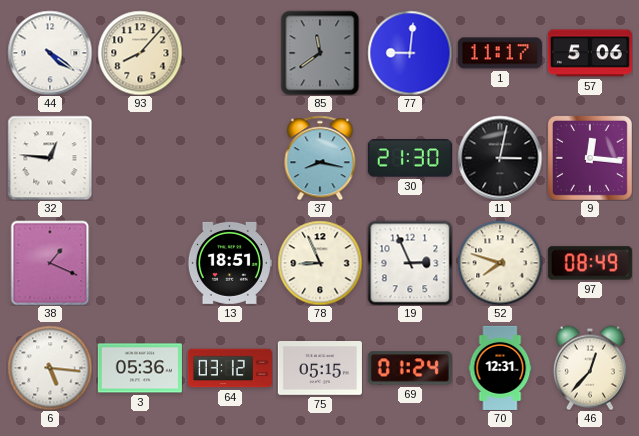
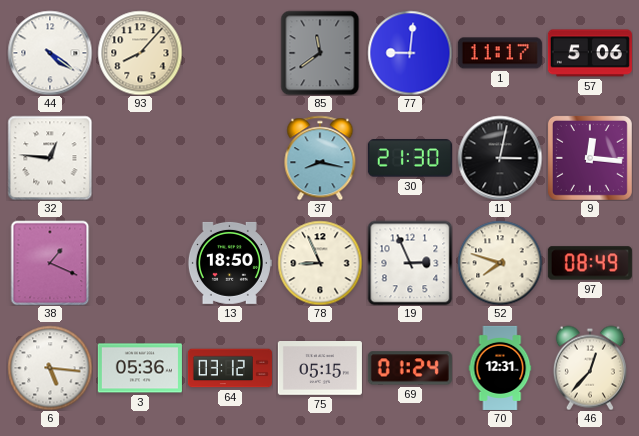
13: 18:51 -> 18:50 (230, 263)
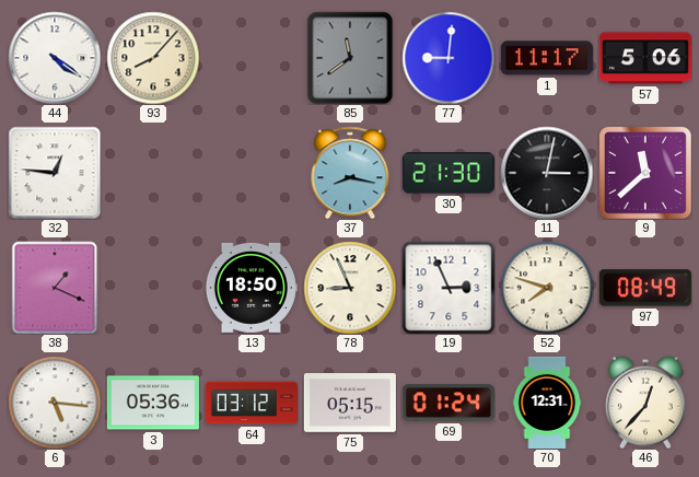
9: 12:16 -> 11:38 (645, 173)
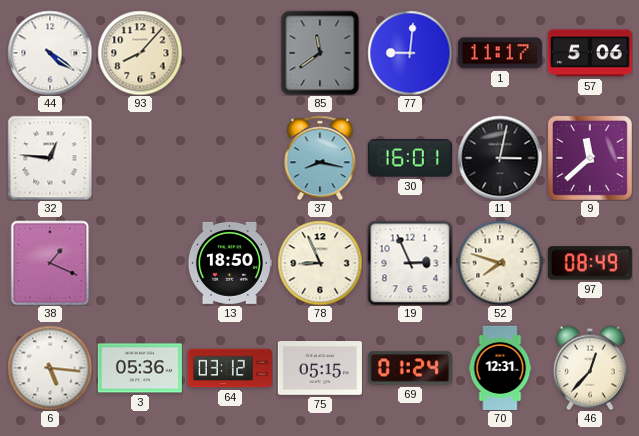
30: 21:30 -> 16:01 (410, 158)
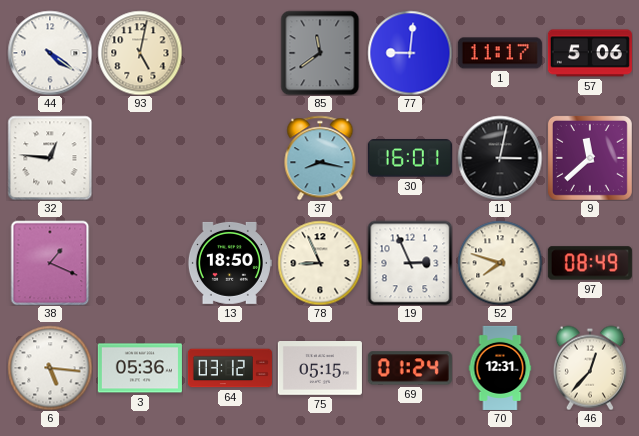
93: 8:07 -> 5:02 (140, 53)
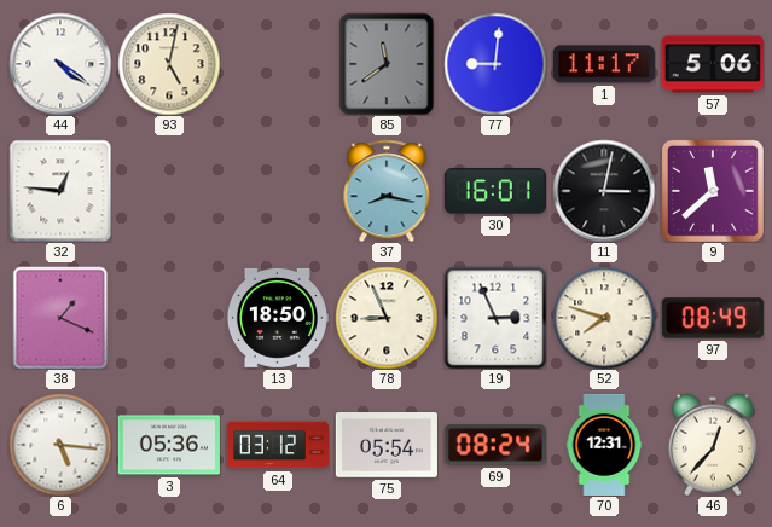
75: 05:15 -> 05:54 (387, 446)
69: 01:24 -> 08:24 (495, 445)
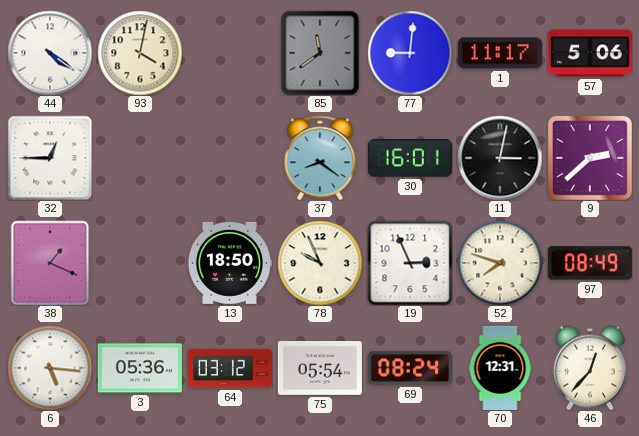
93: 5:02 -> 4:02 (140, 53)
32: 12:46 -> 12:45 (50, 158)
37: 8:17 -> 8:21 (320, 158)
9: 11:38 -> 2:38 (590, 158)
78: 8:56 -> 9:56 (320, 263)
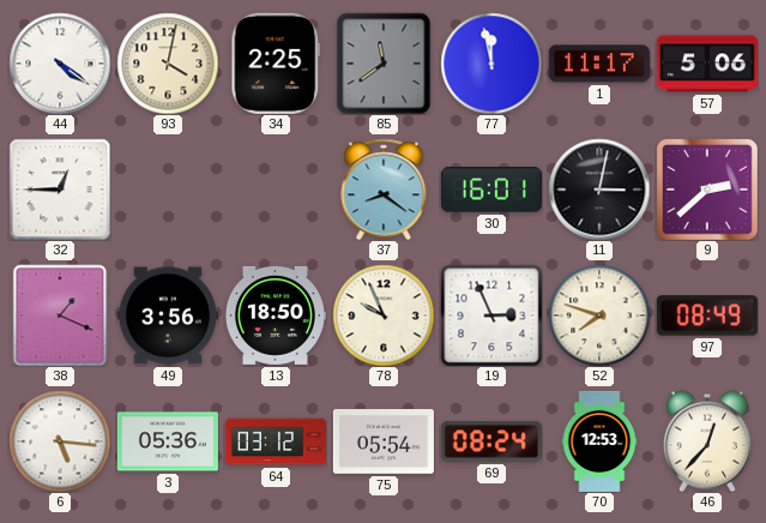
34: none -> 2:25 (276, 64)
77: 9:01 -> 11:58 (491, 64)
49: none -> 3:56 (168, 315)
70: 12:31 -> 12:53 (599, 441)
